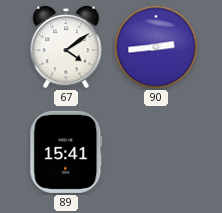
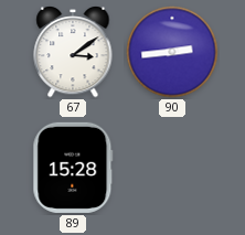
67: 4:09 -> 3:09 (73, 52)
89: 15:41 -> 15:28 (73, 168)
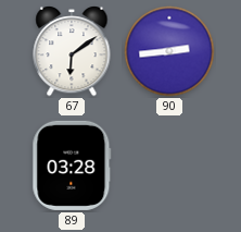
67: 3:09 -> 6:09 (72, 51)
89: 15:28 -> 03:28 (72, 166)
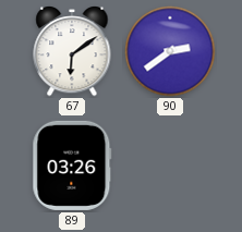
90: 2:44 -> 2:39 (170, 51)
89: 03:28 -> 03:26 (72, 166)
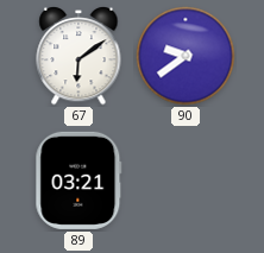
90: 2:39 -> 9:39 (186, 56)
89: 03:26 -> 03:21 (78, 181)
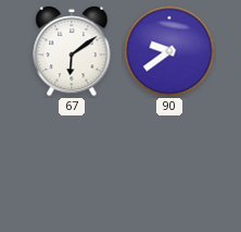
89: 03:21 -> none (78, 181)
